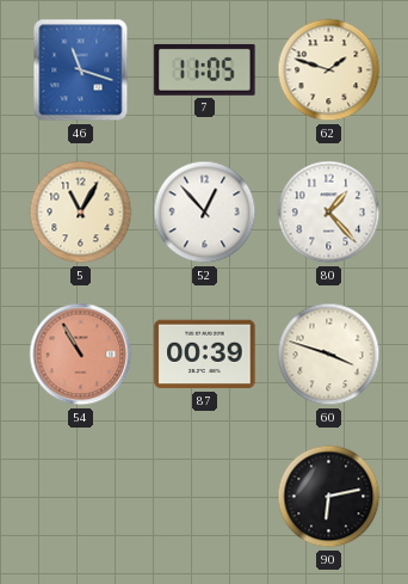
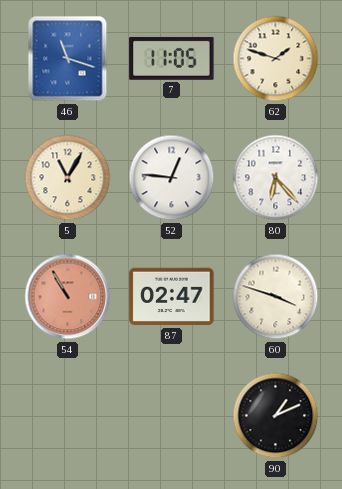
52: 12:53 -> 12:46 (172, 178)
80: 1:23 -> 6:23 (276, 178)
87: 00:39 -> 02:47 (172, 297)
90: 6:13 -> 1:11 (276, 416)
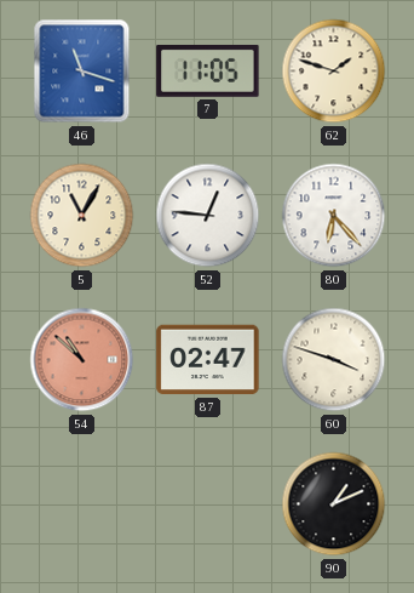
54: 10:55 -> 10:52 (82, 360)
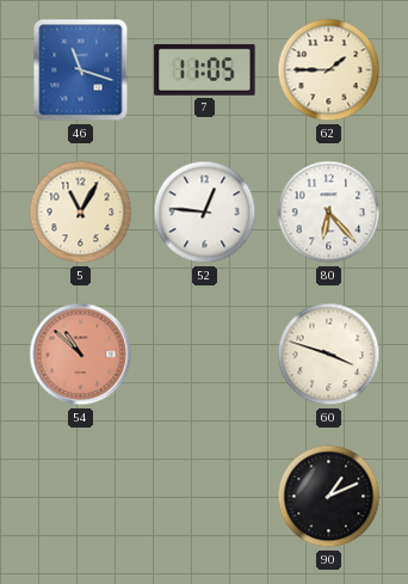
62: 1:48 -> 1:45 (329, 70)
87: 02:47 -> none (208, 360)
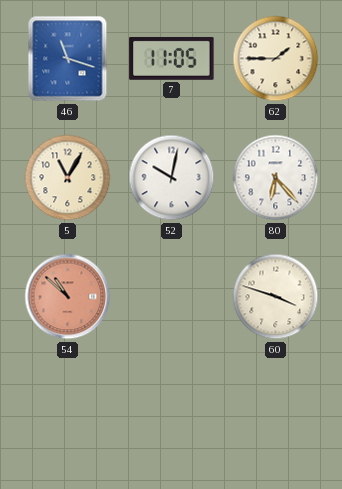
52: 12:46 -> 10:02 (172, 178)
90: 1:11 -> none (329, 497)
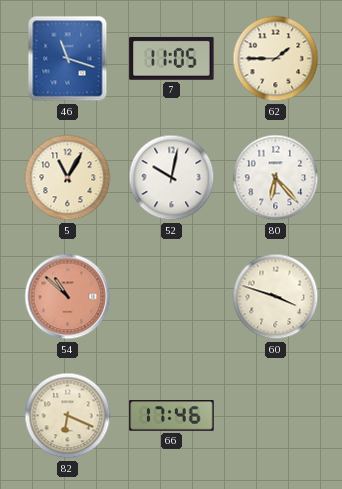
82: none -> 6:19 (68, 416)
66: none -> 17:46 (172, 416)
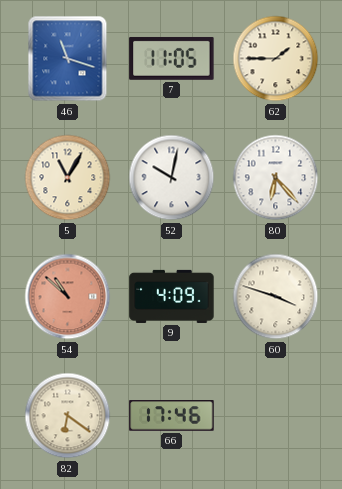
9: none -> 4:09 (172, 296)
82: 6:19 -> 6:21 (68, 416)
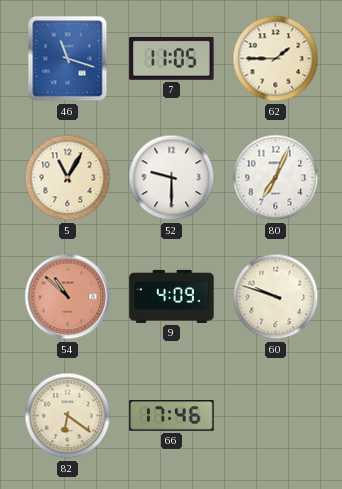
52: 10:02 -> 9:30 (172, 178)
80: 6:23 -> 7:04 (276, 178)
60: 3:48 -> 9:48 (276, 297)
